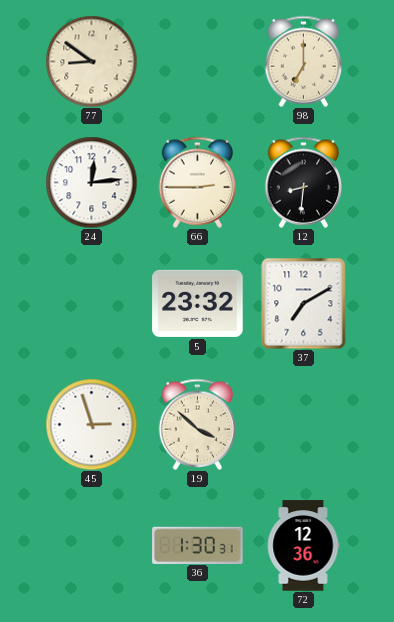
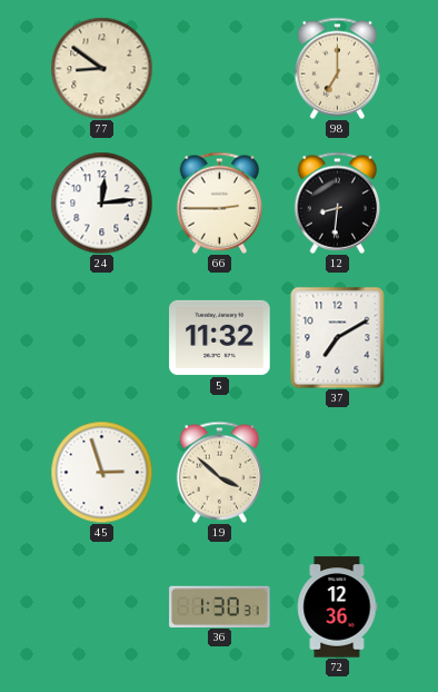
5: 23:32 -> 11:32 (220, 337)
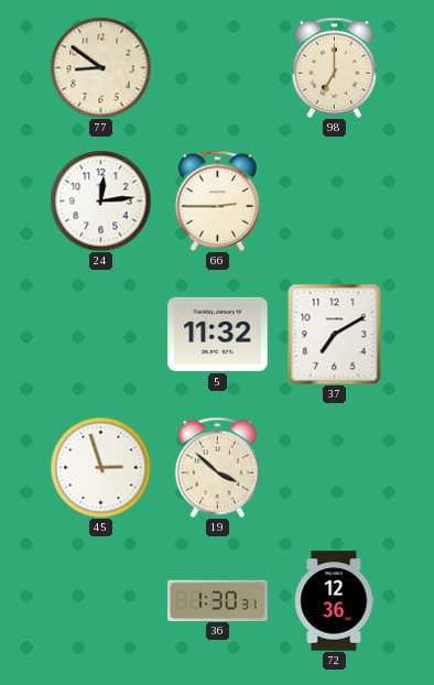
12: 8:31 -> none (338, 202)
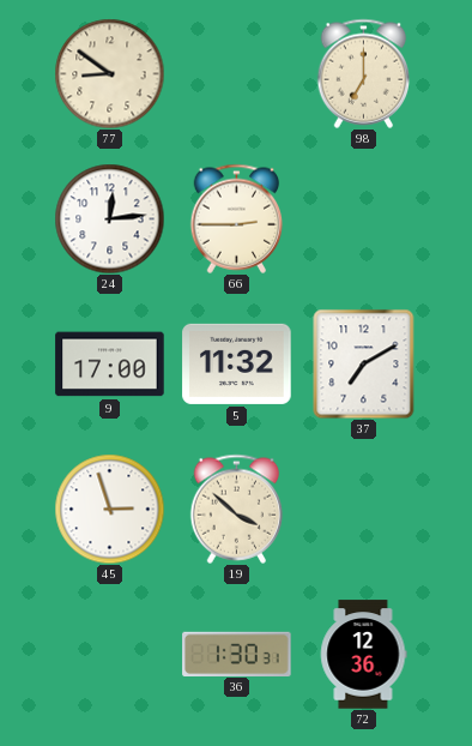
9: none -> 17:00 (110, 365)
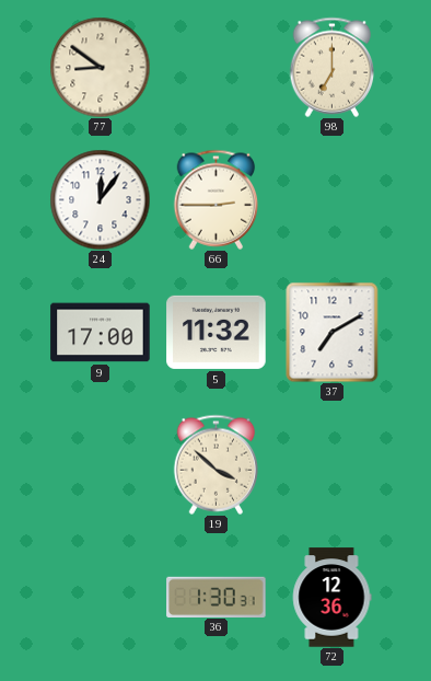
24: 12:14 -> 12:06 (100, 199)
45: 2:57 -> none (109, 509)
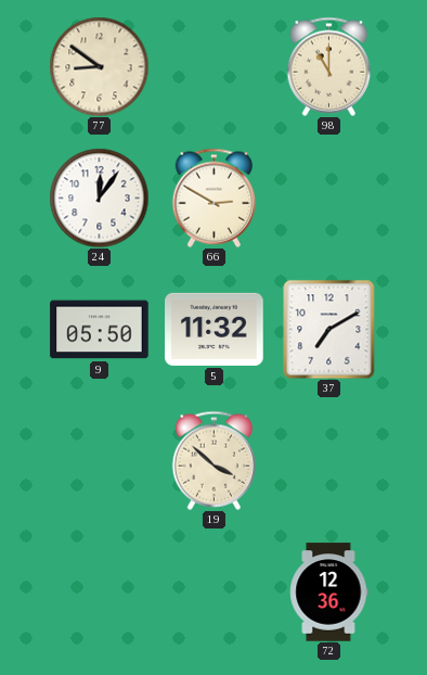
98: 7:00 -> 11:00 (329, 66)
66: 2:45 -> 2:50 (215, 198)
9: 17:00 -> 05:50 (100, 330)
36: 1:30 -> none (217, 597)
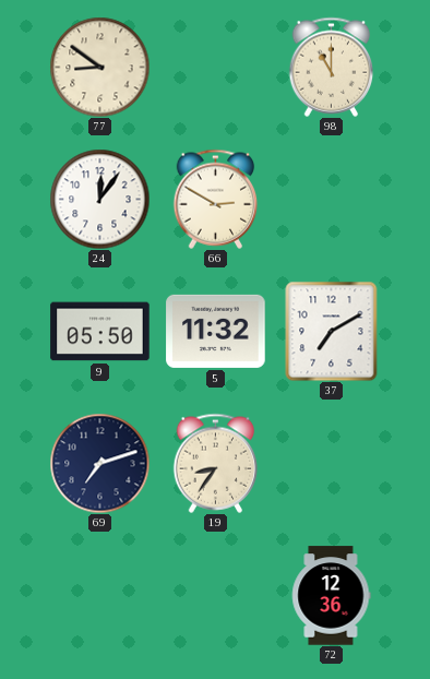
69: none -> 7:12 (99, 463)
19: 3:52 -> 8:36 (216, 463)
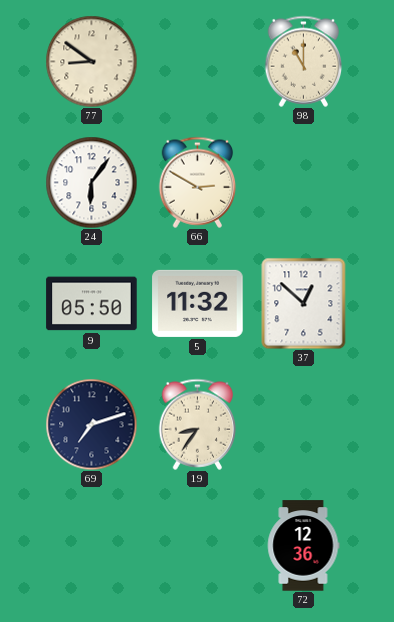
24: 12:06 -> 6:06 (91, 182)
37: 7:10 -> 12:52 (304, 303)
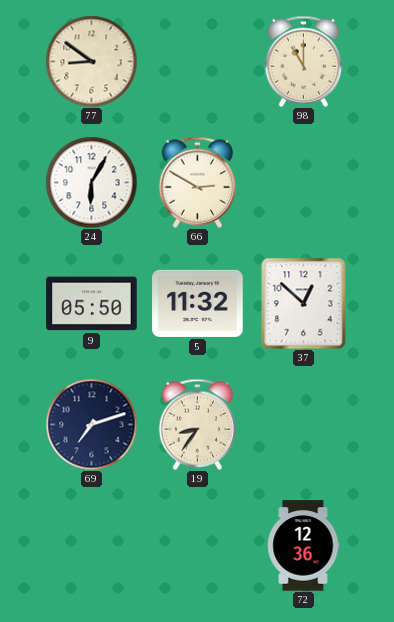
24: 6:06 -> 6:05 (91, 182)
